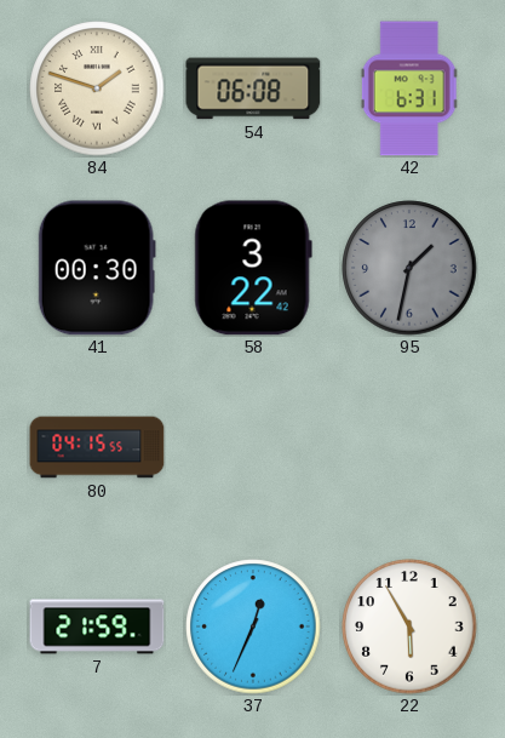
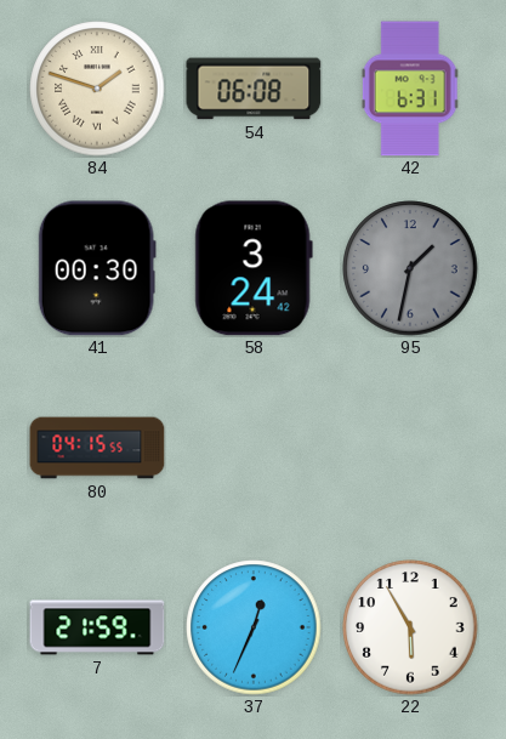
58: 3:22 -> 3:24 (254, 268)
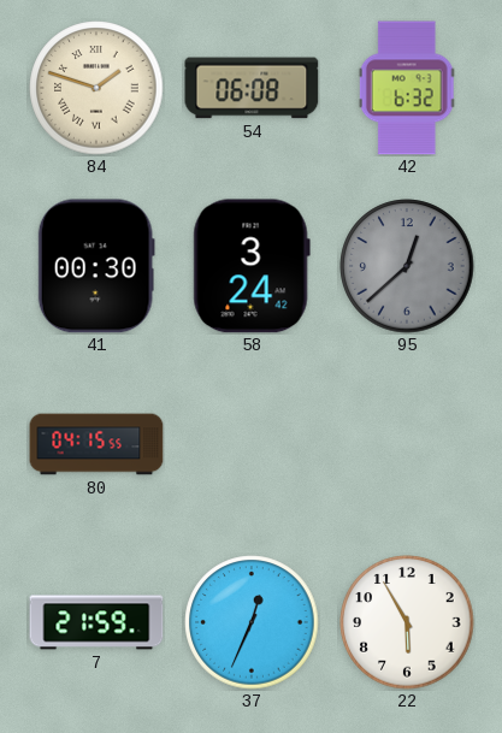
42: 6:31 -> 6:32 (407, 88)
95: 1:32 -> 12:38 (407, 266)
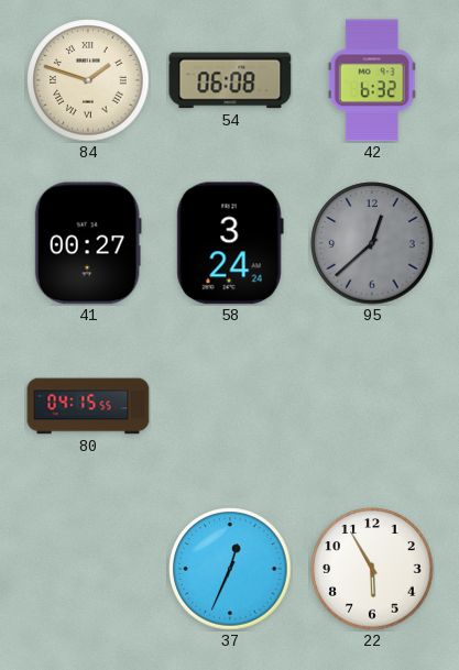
41: 00:30 -> 00:27 (88, 243)
58: 3:24:42 -> 3:24:24 (230, 243)
7: 21:59 -> none (96, 622)
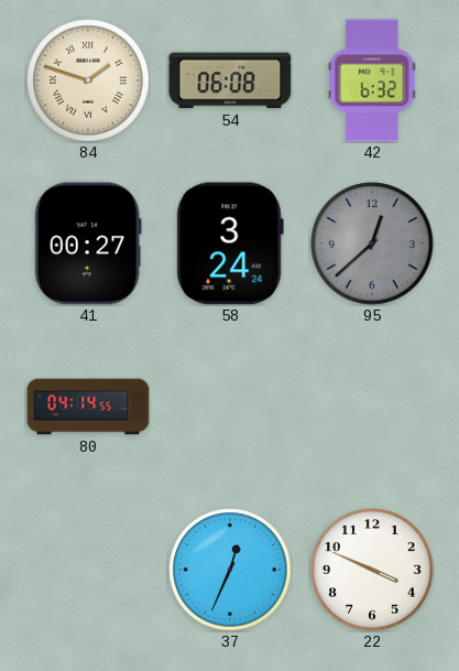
80: 04:15 -> 04:14 (88, 407)
22: 5:55 -> 3:49 (372, 570)
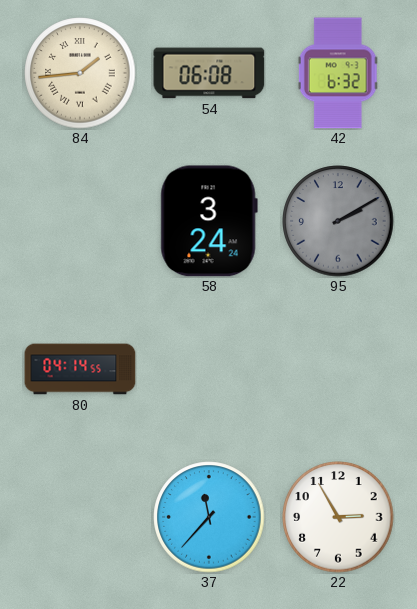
84: 1:48 -> 1:44 (80, 73)
41: 00:27 -> none (88, 243)
95: 12:38 -> 2:10 (338, 221)
37: 12:34 -> 11:37 (209, 517)
22: 3:49 -> 2:55 (338, 517)
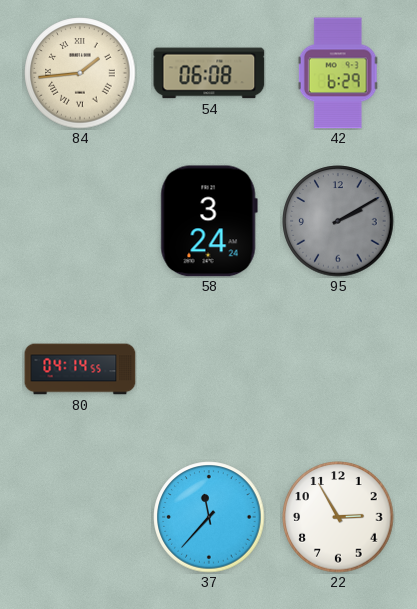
42: 6:32 -> 6:29 (338, 73)
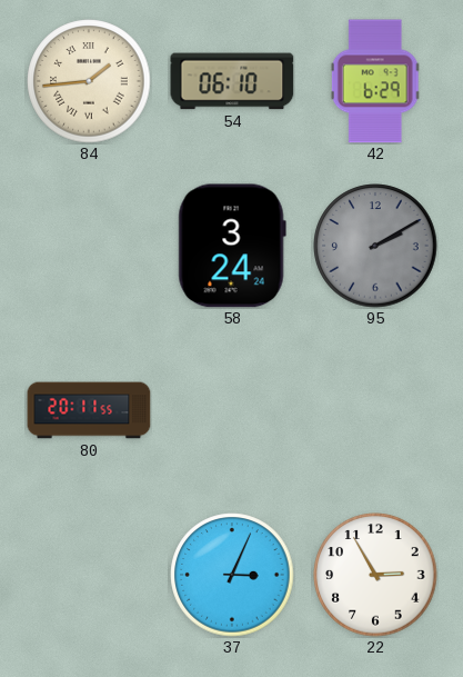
54: 06:08 -> 06:10 (232, 81)
80: 04:14 -> 20:11 (89, 410)
37: 11:37 -> 3:04 (232, 575)
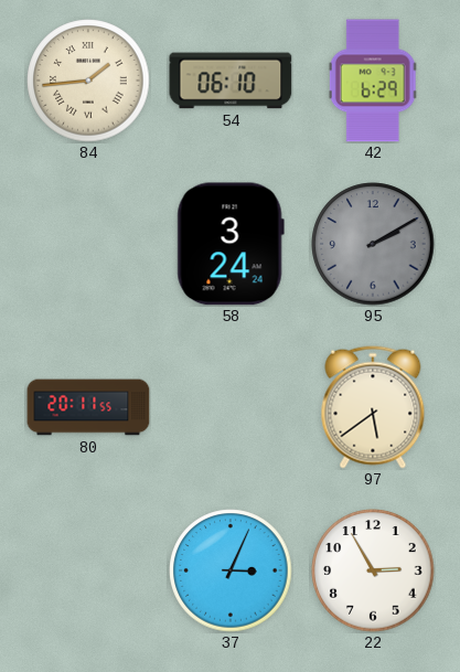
97: none -> 5:39 (373, 407)
